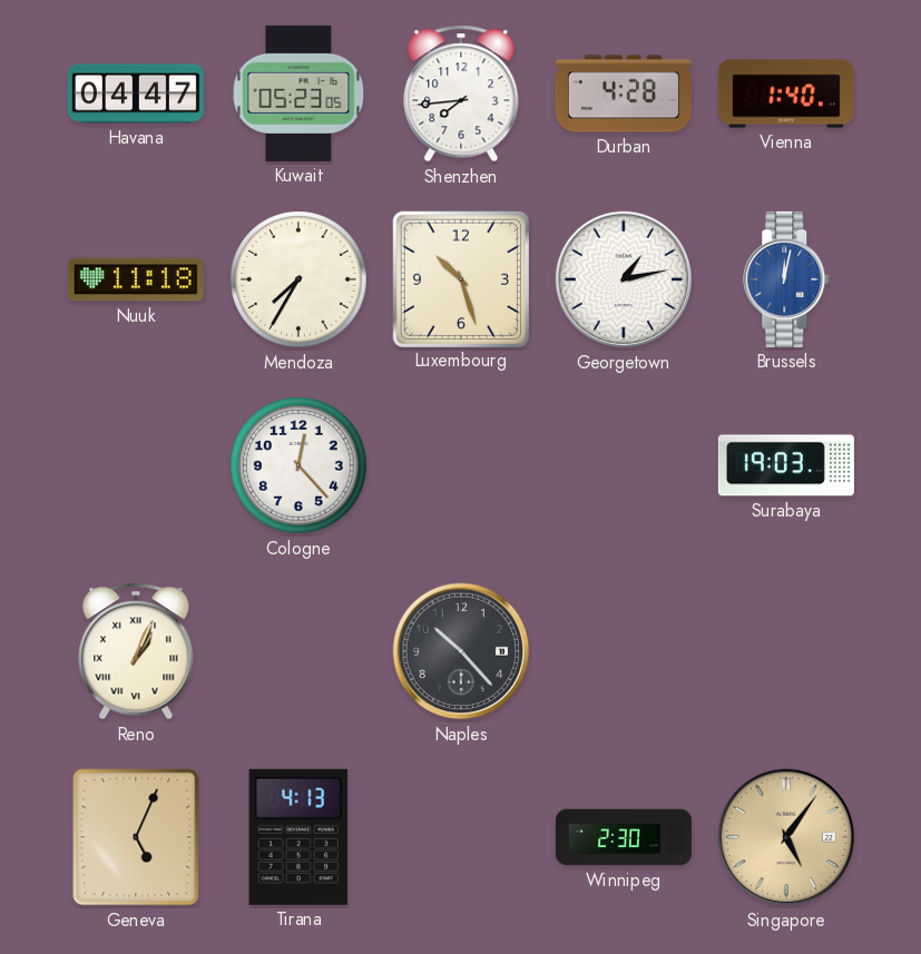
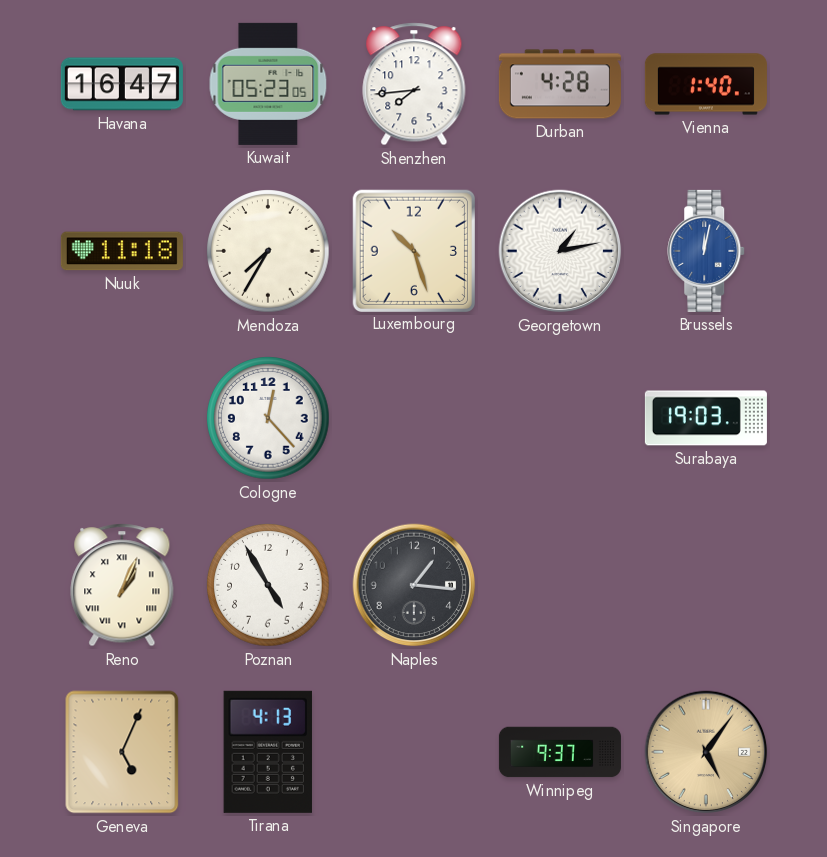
Havana: 04:47 -> 16:47 (122, 84)
Poznan: none -> 4:55 (268, 585)
Naples: 10:23 -> 1:16 (414, 585)
Winnipeg: 2:30 -> 9:37 (560, 752)
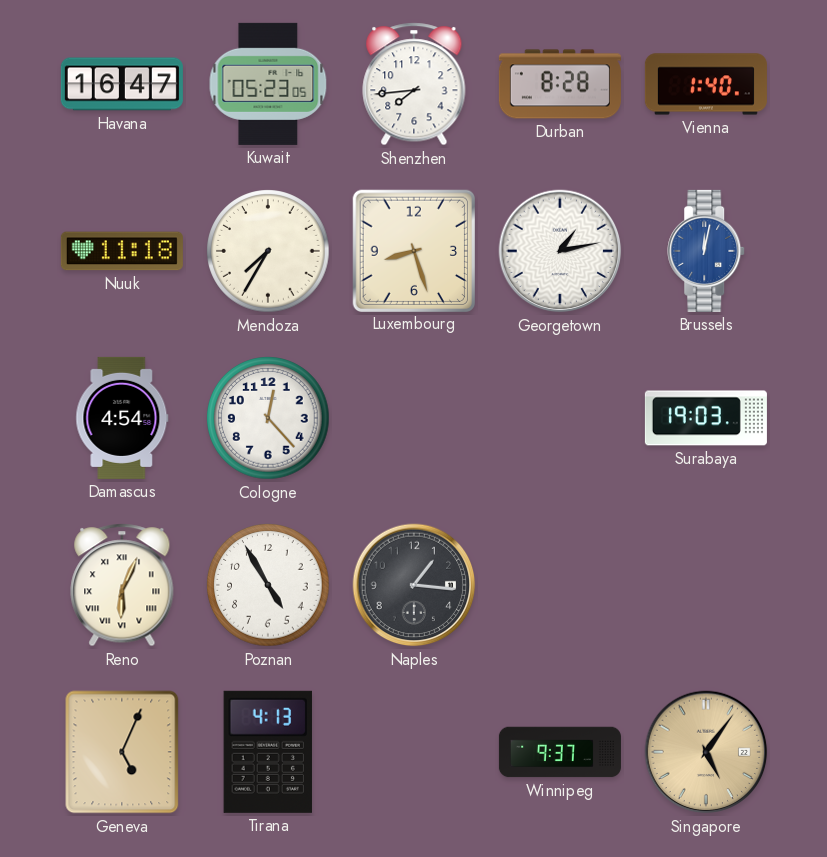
Durban: 4:28 -> 8:28 (560, 84)
Luxembourg: 10:27 -> 8:27 (413, 250)
Damascus: none -> 4:54 (122, 418)
Reno: 1:04 -> 6:04 (122, 585)
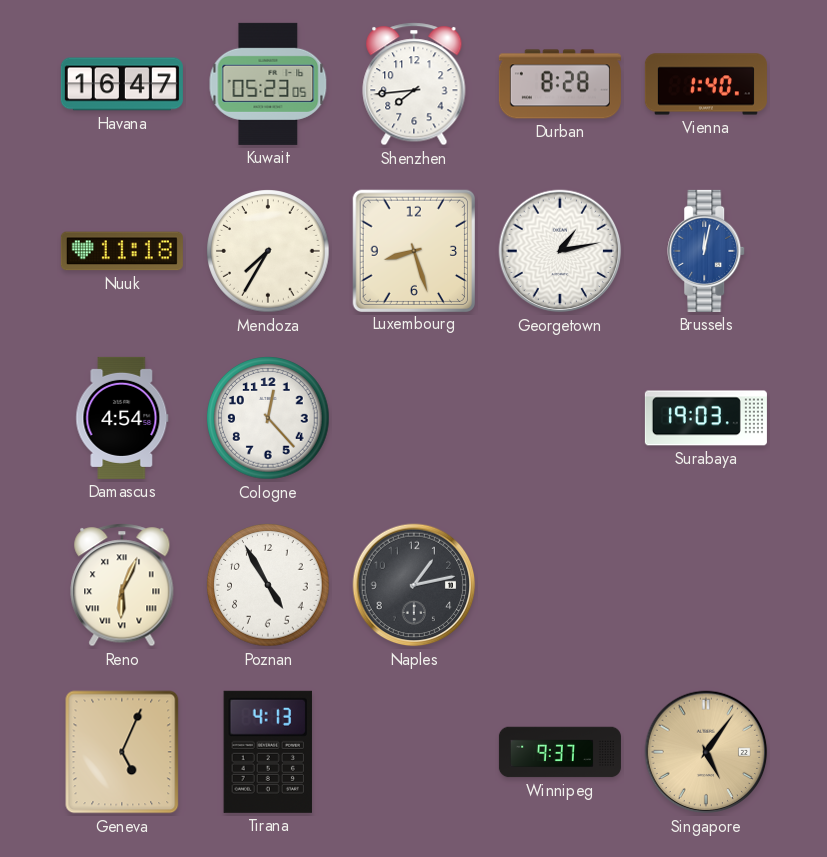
Naples: 1:16 -> 1:13 (414, 585)
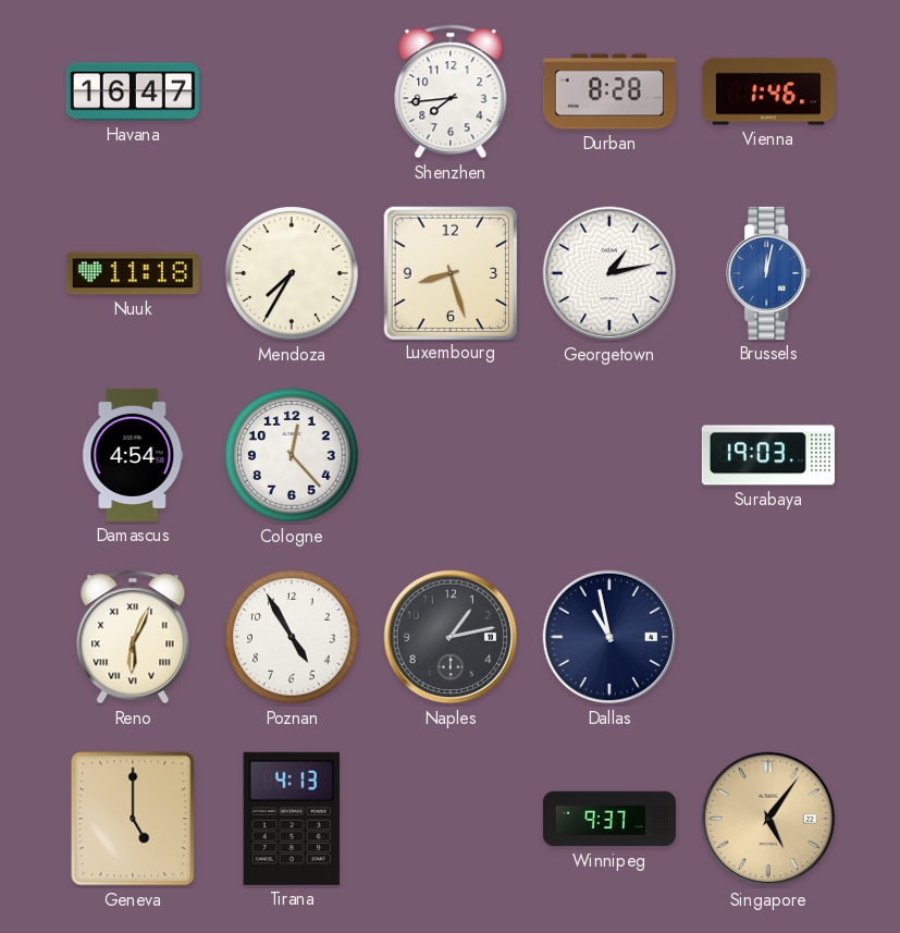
Kuwait: 05:23 -> none (268, 84)
Vienna: 1:40 -> 1:46 (768, 91)
Dallas: none -> 10:58 (609, 637)
Geneva: 5:04 -> 5:00 (133, 819)
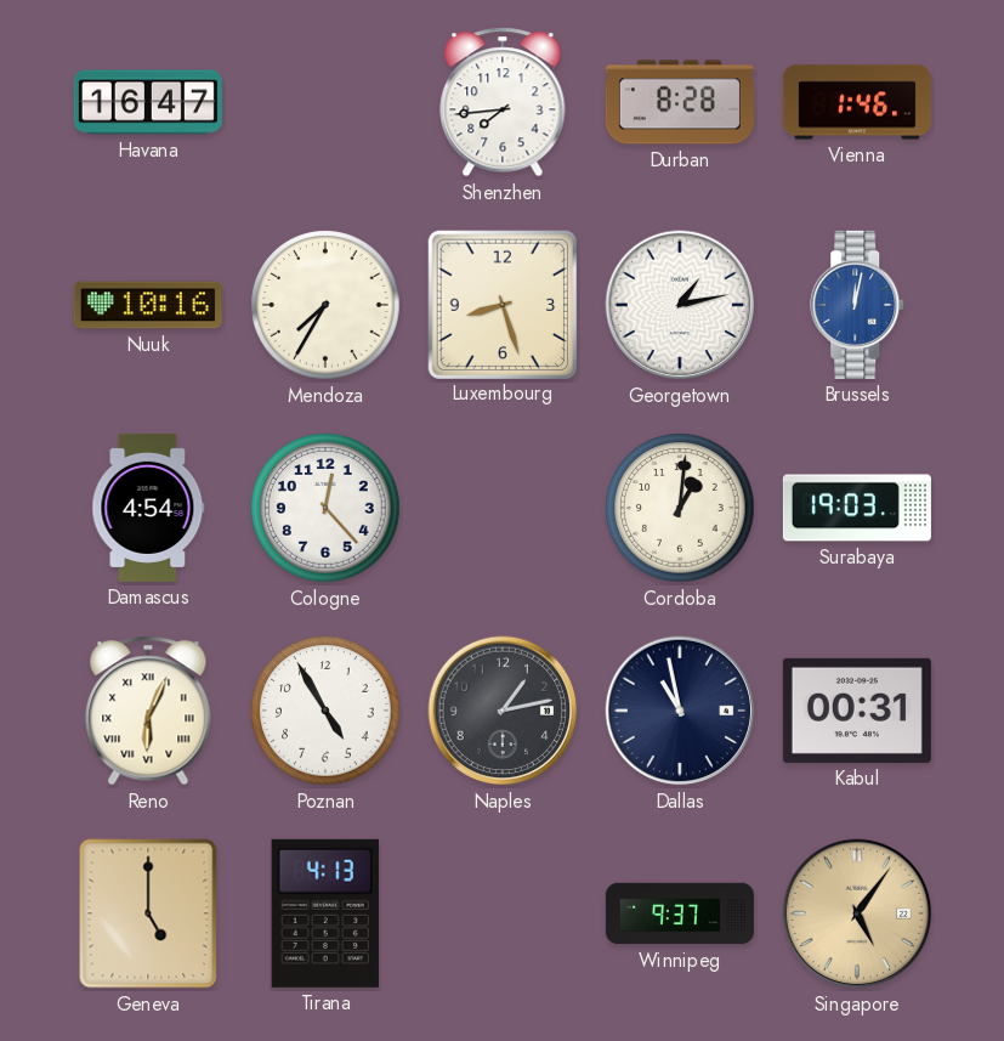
Nuuk: 11:18 -> 10:16 (148, 305)
Cordoba: none -> 1:01 (680, 508)
Kabul: none -> 00:31 (857, 711)
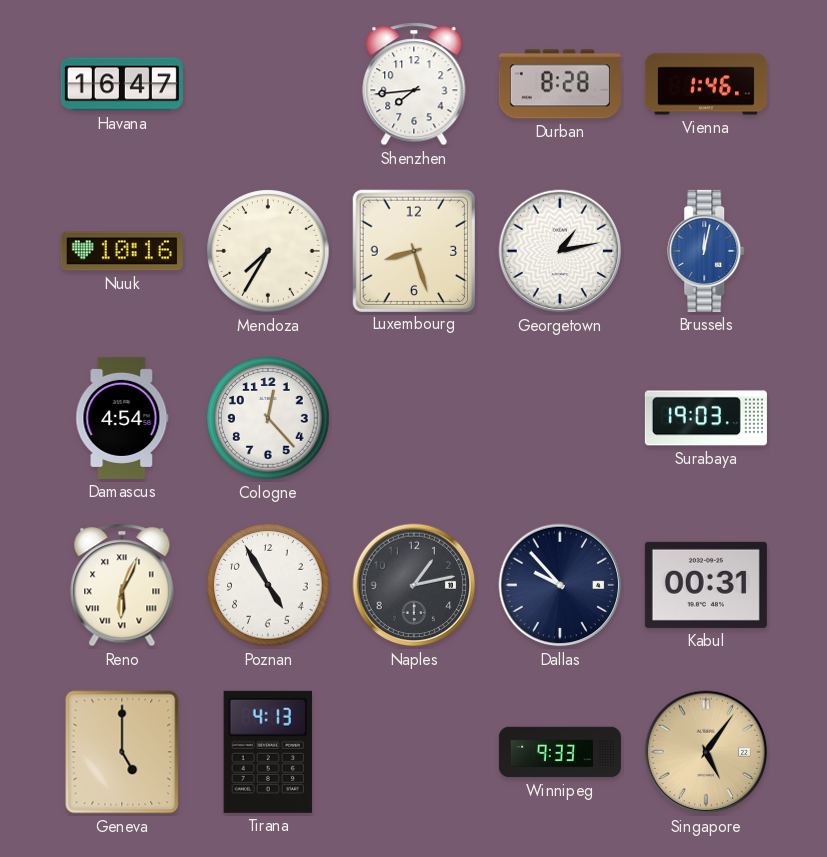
Cordoba: 1:01 -> none (680, 508)
Dallas: 10:58 -> 9:53 (560, 585)
Winnipeg: 9:37 -> 9:33 (560, 752)
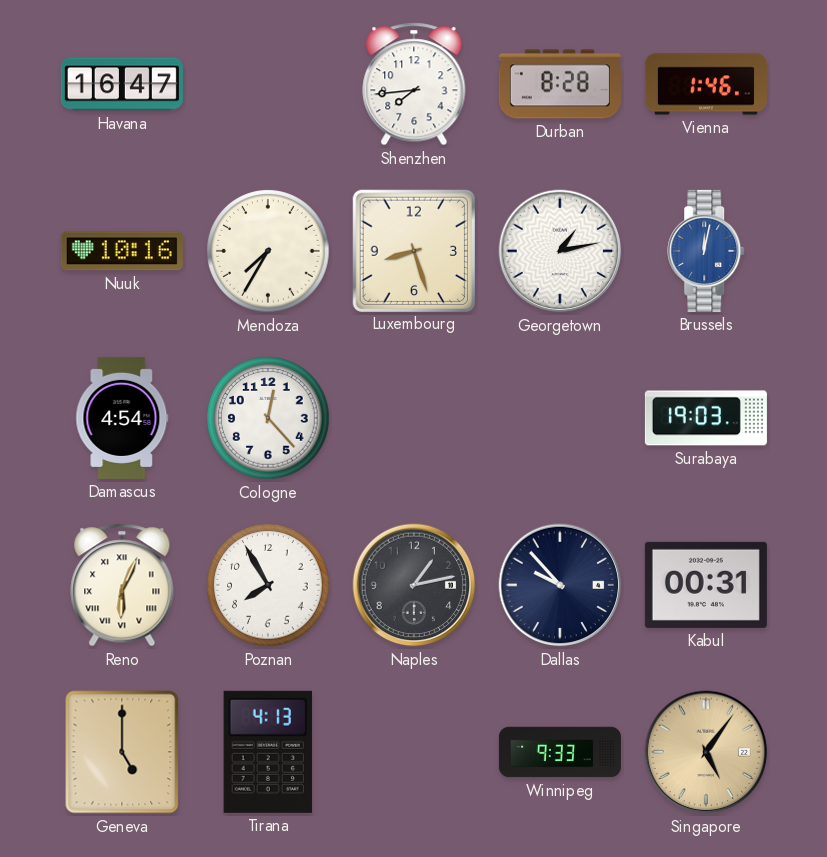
Poznan: 4:55 -> 7:55 (268, 585)
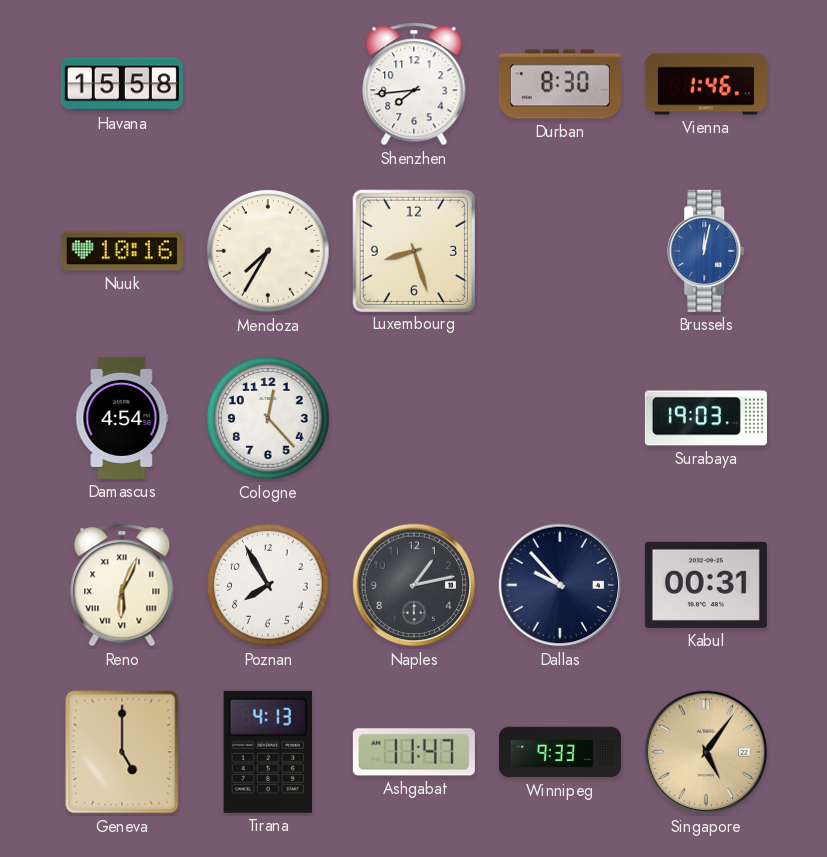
Havana: 16:47 -> 15:58 (122, 84)
Durban: 8:28 -> 8:30 (560, 84)
Georgetown: 1:13 -> none (560, 251)
Ashgabat: none -> 11:47 (414, 752)
